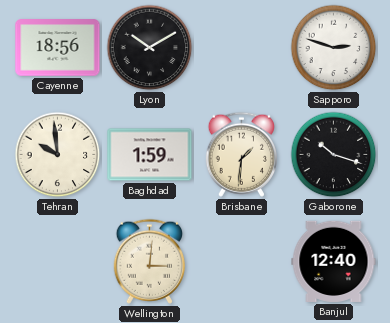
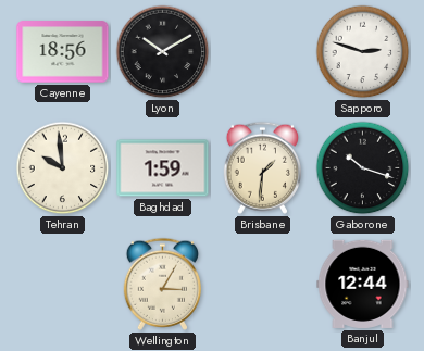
Wellington: 3:01 -> 3:05 (162, 284)
Banjul: 12:40 -> 12:44 (363, 284)
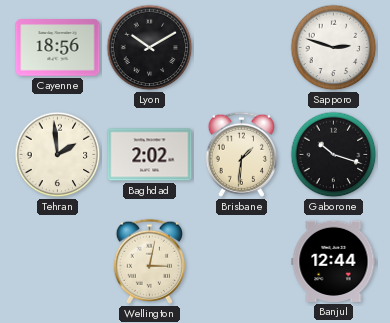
Tehran: 9:59 -> 1:59 (58, 155)
Baghdad: 1:59 -> 2:02 (150, 155)
Wellington: 3:05 -> 3:02 (149, 261)
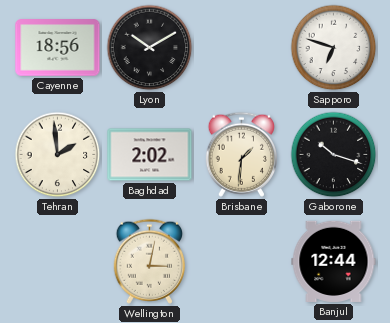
Sapporo: 2:48 -> 6:48 (334, 48)
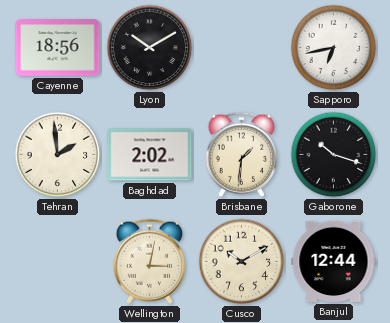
Sapporo: 6:48 -> 6:43 (334, 48)
Cusco: none -> 10:10 (242, 262)
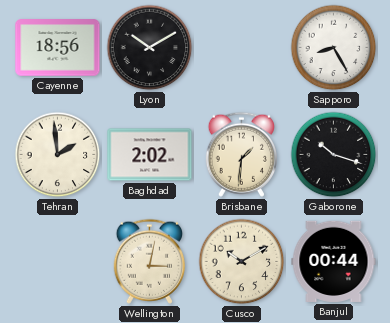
Sapporo: 6:43 -> 8:25 (334, 48)
Banjul: 12:44 -> 00:44 (334, 261)
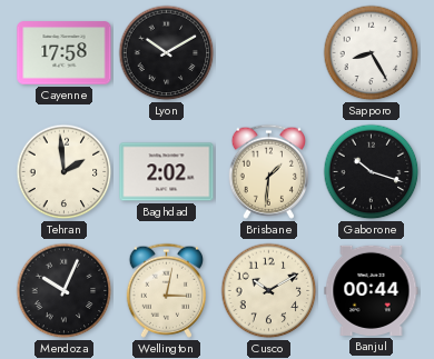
Cayenne: 18:56 -> 17:58 (65, 53)
Mendoza: none -> 10:04 (65, 291)
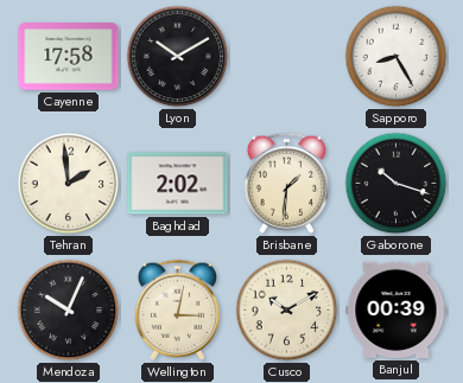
Banjul: 00:44 -> 00:39 (397, 309)
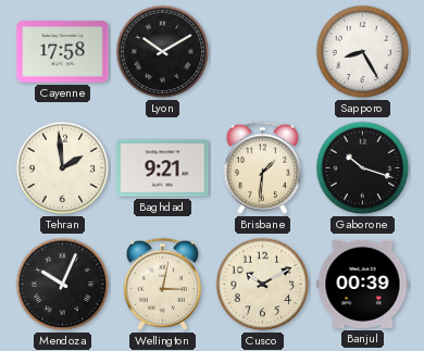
Baghdad: 2:02 -> 9:21 (163, 168)
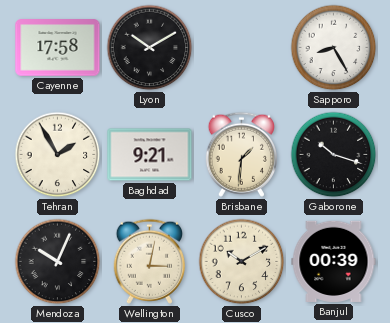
Tehran: 1:59 -> 1:55 (58, 155)
